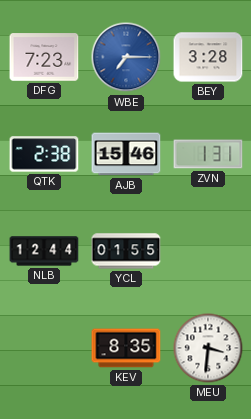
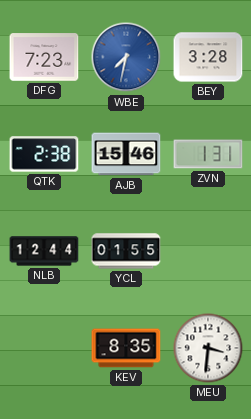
WBE: 7:15 -> 7:32 (126, 57)
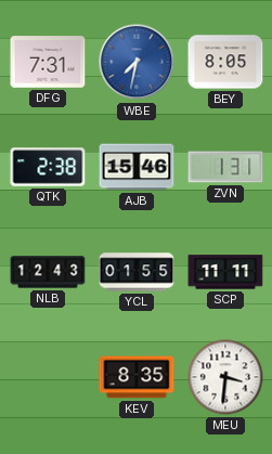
DFG: 7:23 -> 7:31 (48, 62)
BEY: 3:28 -> 8:05 (225, 62)
NLB: 12:44 -> 12:43 (48, 272)
SCP: none -> 11:11 (225, 272)
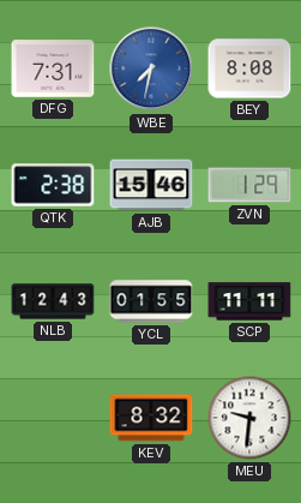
BEY: 8:05 -> 8:08 (249, 68)
ZVN: 1:31 -> 1:29 (249, 185)
KEV: 8:35 -> 8:32 (151, 418)
MEU: 3:31 -> 9:31 (249, 418)
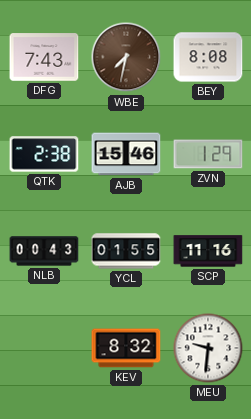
DFG: 7:31 -> 7:43 (44, 57)
WBE dial: blue -> brown (126, 57)
NLB: 12:43 -> 00:43 (44, 251)
SCP: 11:11 -> 11:16 (208, 251)
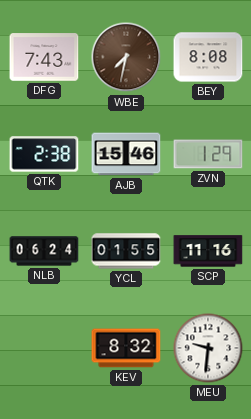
NLB: 00:43 -> 06:24 (44, 251)
